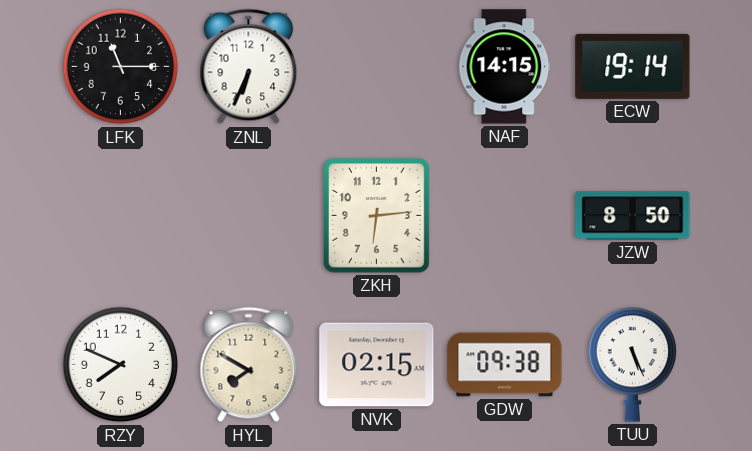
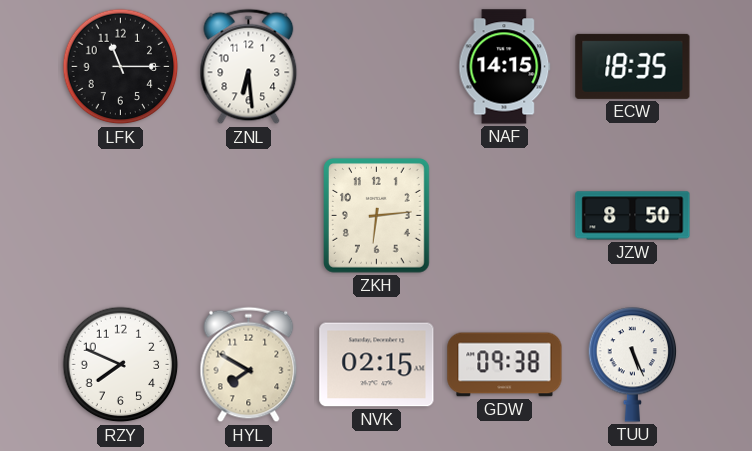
ZNL: 6:34 -> 6:29 (249, 67)
ECW: 19:14 -> 18:35 (633, 66)
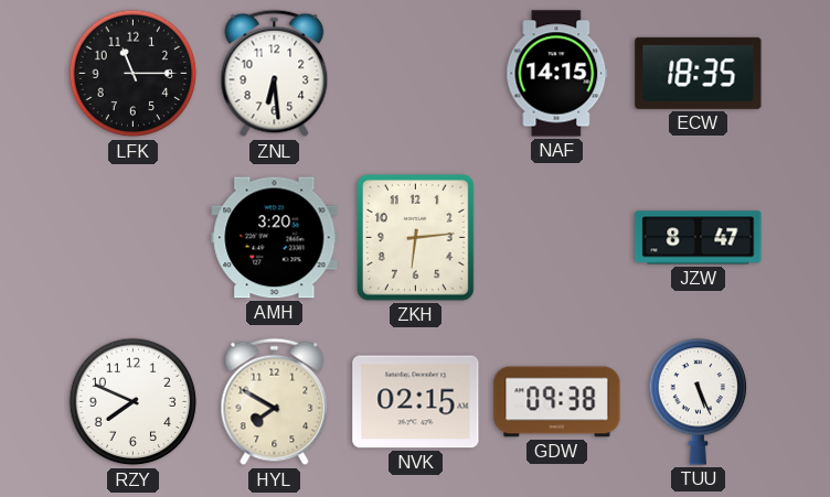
AMH: none -> 3:20 (275, 238)
JZW: 8:50 -> 8:47 (699, 238)
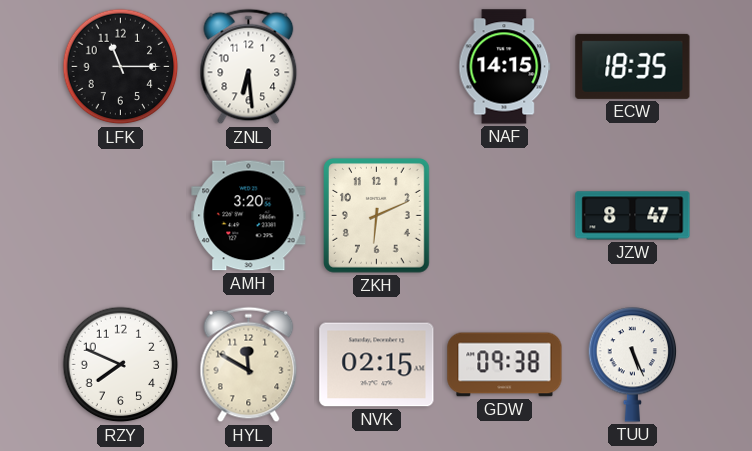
ZKH: 6:14 -> 6:11 (377, 216)
HYL: 7:50 -> 11:50 (249, 365)
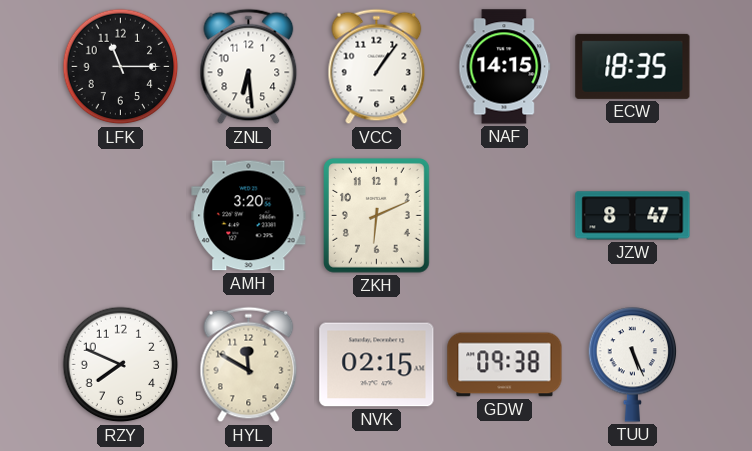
VCC: none -> 1:06 (377, 67)
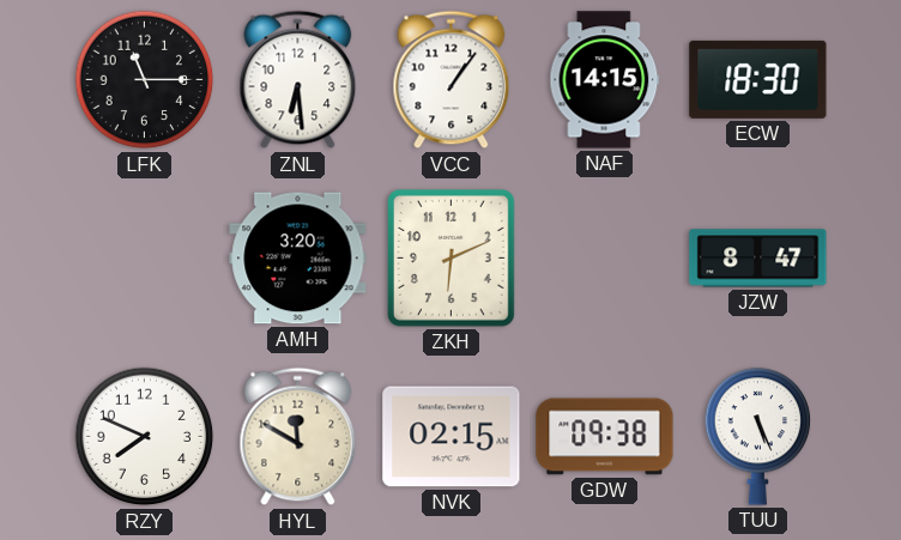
ECW: 18:35 -> 18:30 (758, 79)
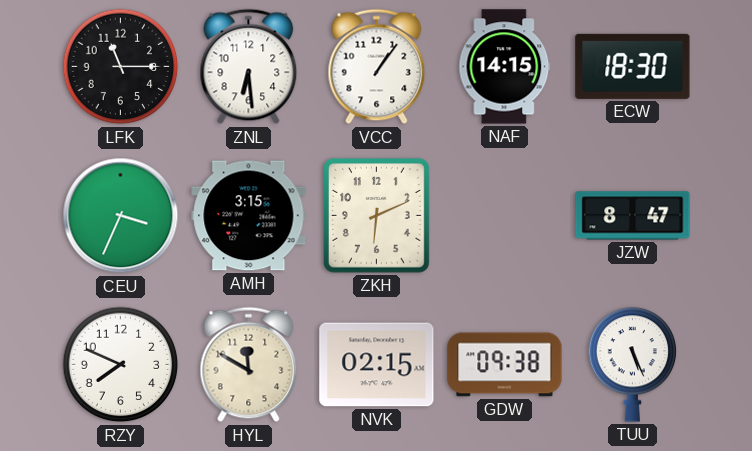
CEU: none -> 3:34 (121, 216)
AMH: 3:20 -> 3:15 (249, 216)
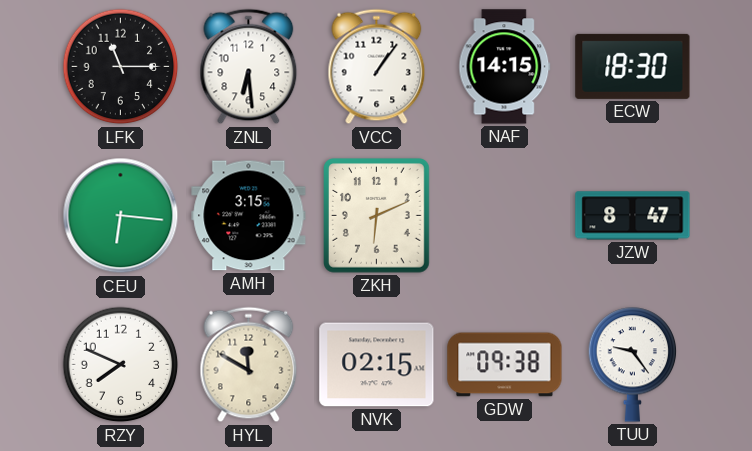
CEU: 3:34 -> 6:16 (121, 216)
TUU: 5:26 -> 9:24 (633, 365)
